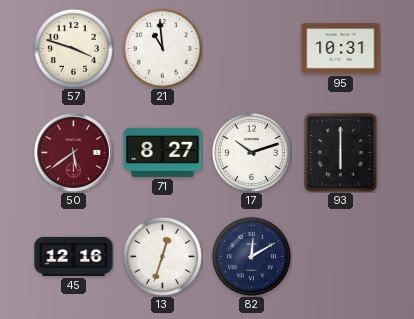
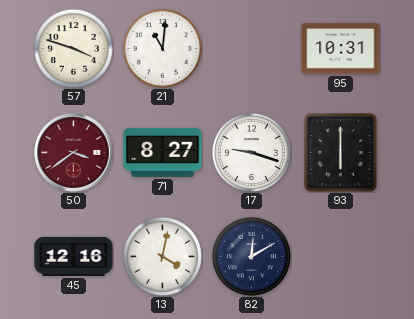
21: 10:59 -> 11:01 (162, 48)
50: 5:39 -> 3:39 (74, 153)
17: 10:12 -> 9:18 (251, 152)
13: 12:33 -> 4:02 (162, 256)
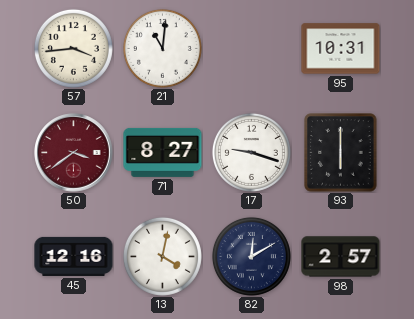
57: 3:48 -> 3:44 (73, 48)
98: none -> 2:57 (341, 257)
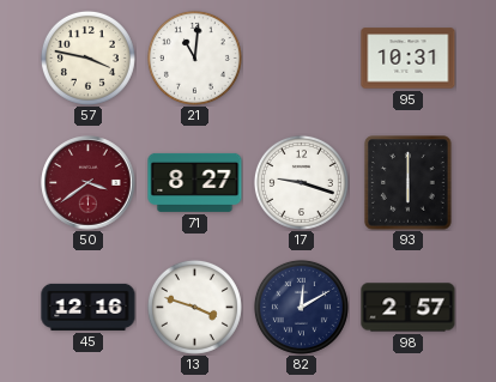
57: 3:44 -> 3:47 (87, 57)
13: 4:02 -> 3:48 (194, 307)
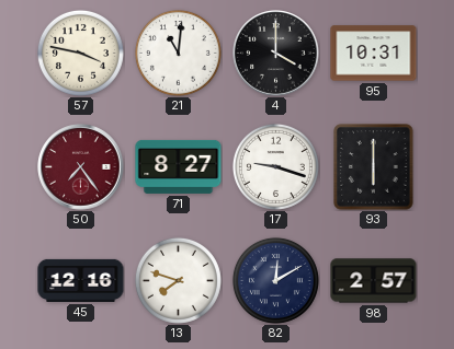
4: none -> 4:00 (276, 54)
50: 3:39 -> 7:24 (81, 167)
13: 3:48 -> 7:48 (178, 280)
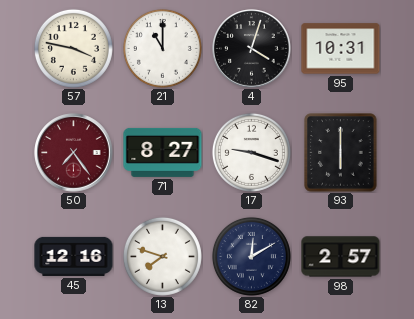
21: 11:01 -> 11:00 (162, 48)
4: 4:00 -> 4:03 (252, 49)
